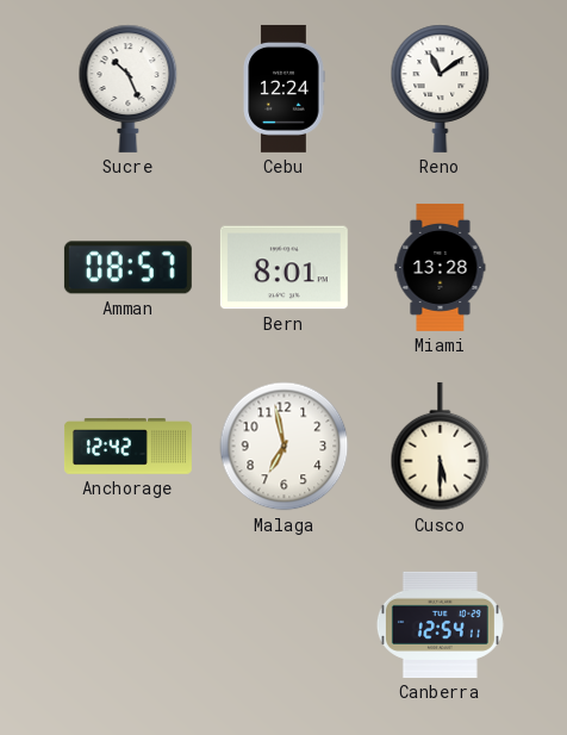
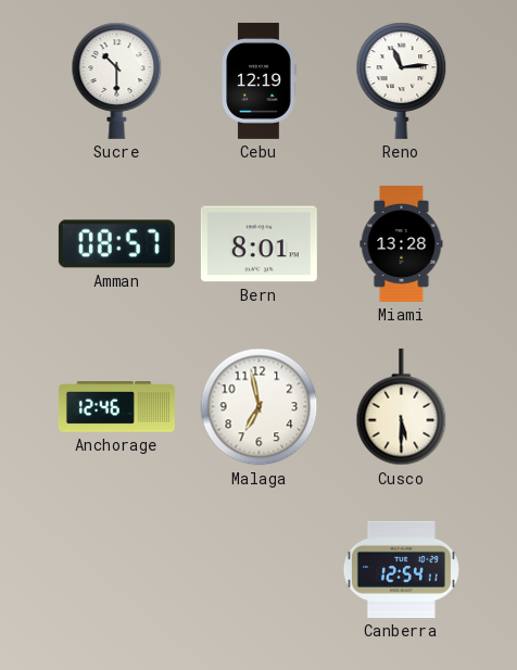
Sucre: 10:26 -> 10:30 (117, 80)
Cebu: 12:24 -> 12:19 (258, 80)
Reno: 11:09 -> 11:14 (402, 80)
Anchorage: 12:42 -> 12:46 (116, 407)
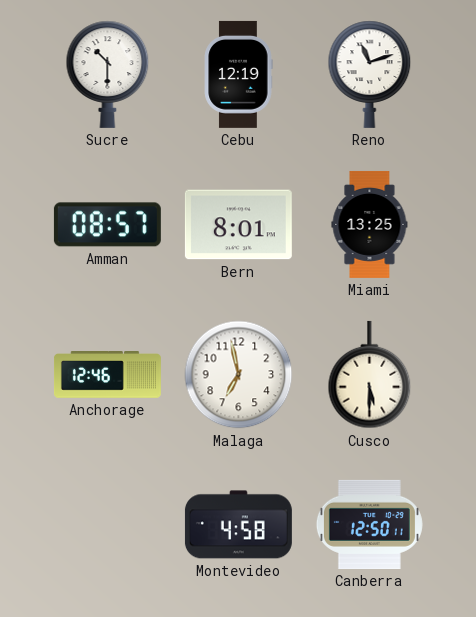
Reno: 11:14 -> 11:12 (370, 74)
Miami: 13:28 -> 13:25 (370, 224)
Montevideo: none -> 4:58 (238, 525)
Canberra: 12:54 -> 12:50 (369, 524)
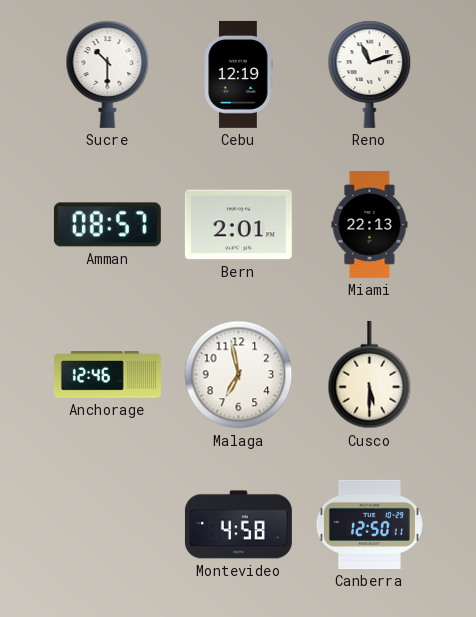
Bern: 8:01 -> 2:01 (238, 225)
Miami: 13:25 -> 22:13 (370, 224)
